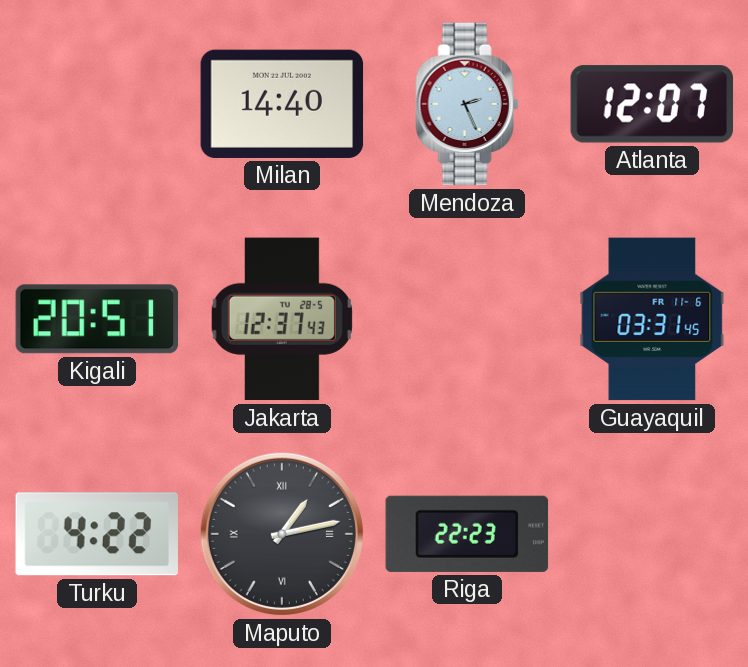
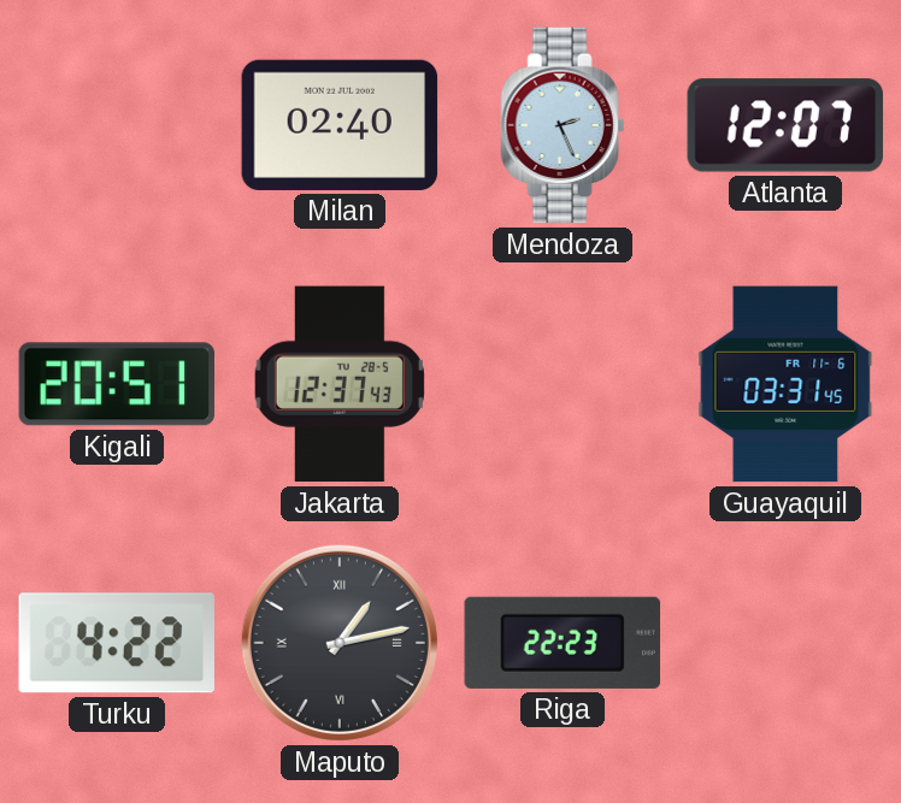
Milan: 14:40 -> 02:40 (340, 125)
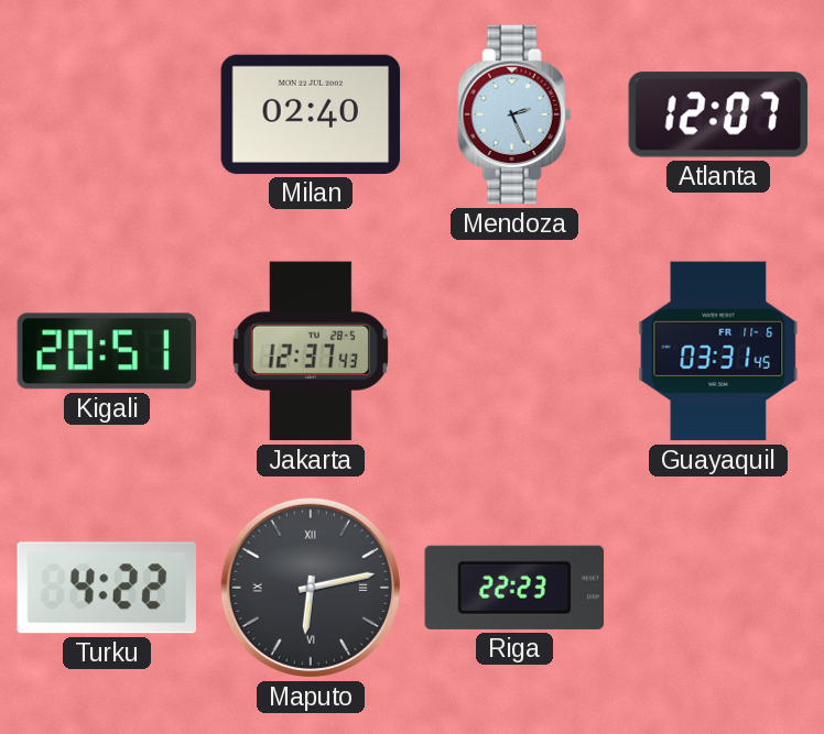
Maputo: 1:13 -> 6:13 (311, 588)
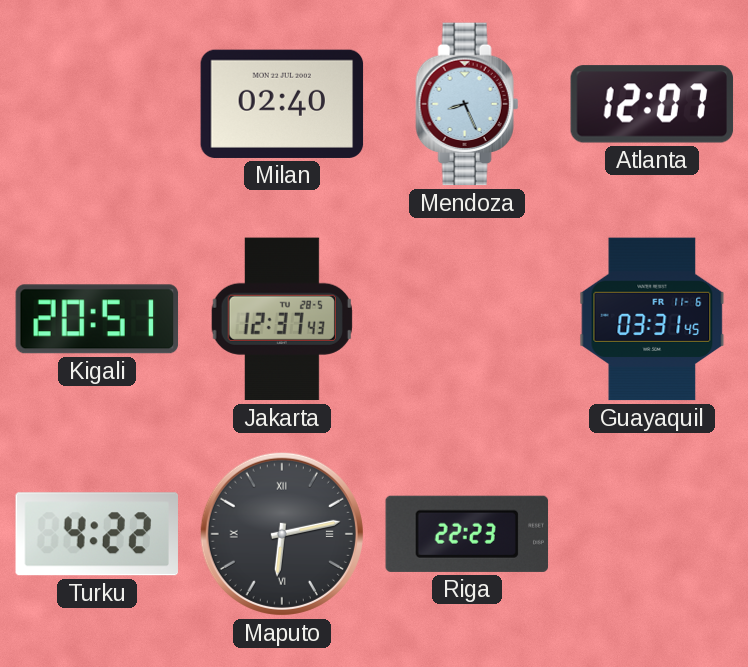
Mendoza: 2:26 -> 8:26 (467, 104)
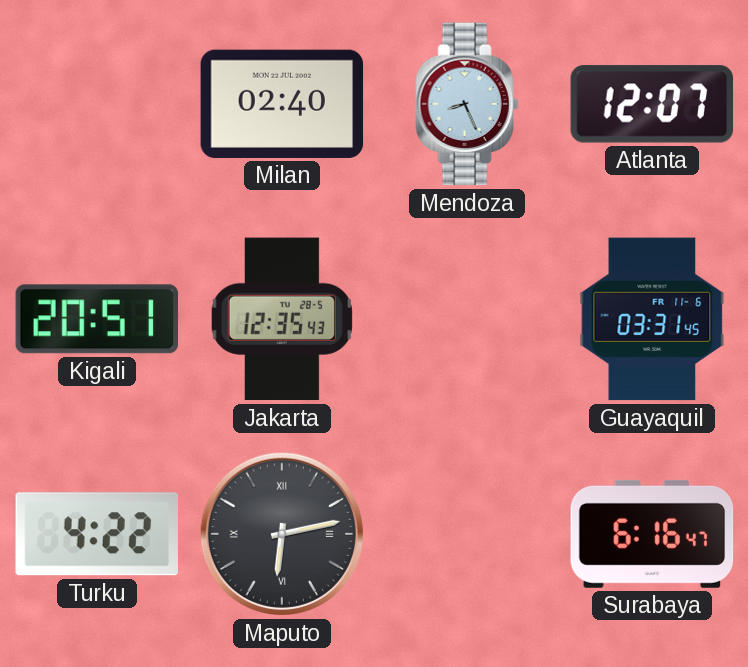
Jakarta: 12:37 -> 12:35 (282, 319)
Riga: 22:23 -> none (467, 534)
Surabaya: none -> 6:16 (652, 534)
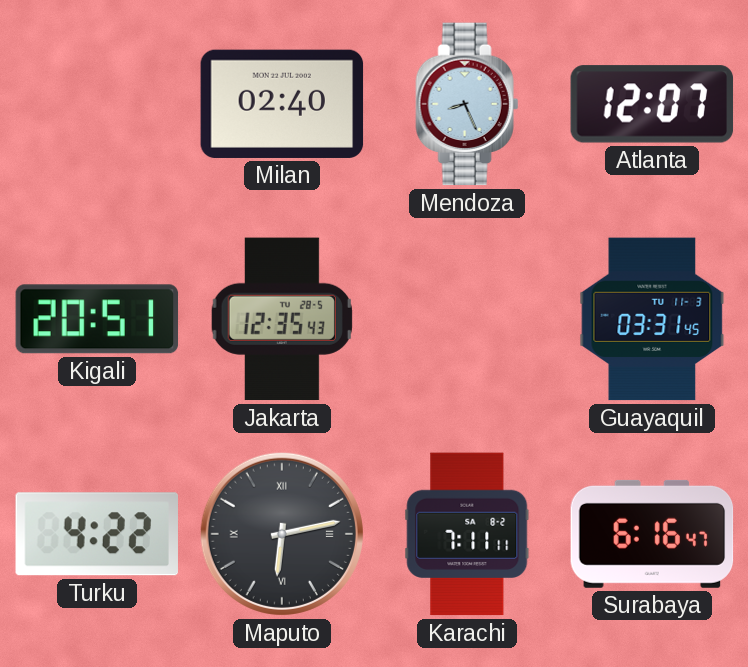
Guayaquil date: FR 11-6 -> TU 11-3 (652, 319)
Karachi: none -> 7:11 (467, 534)
